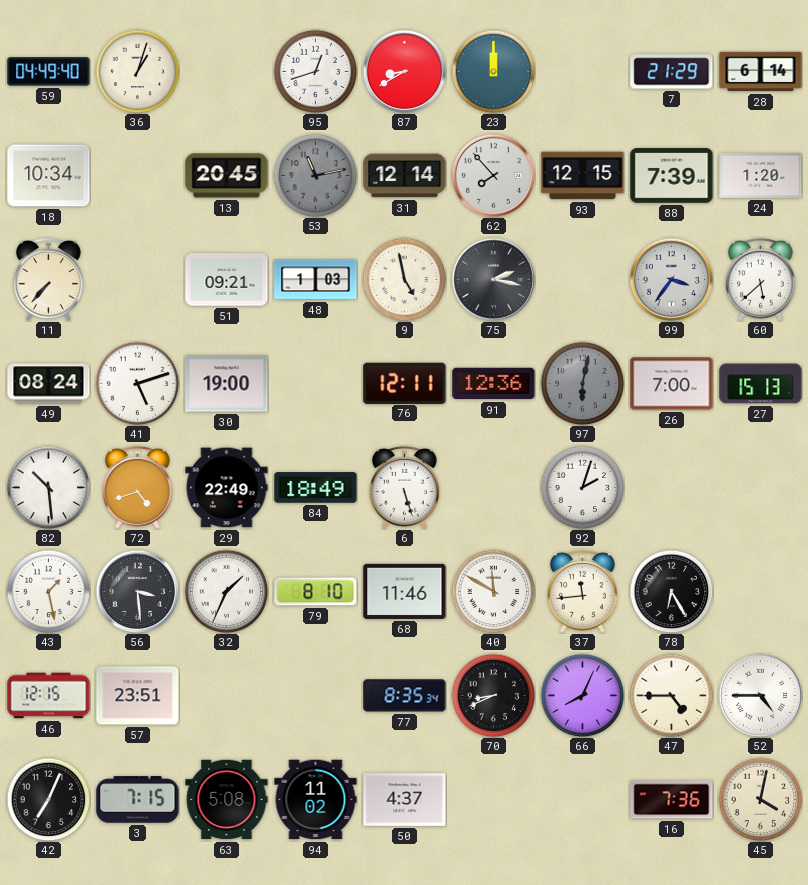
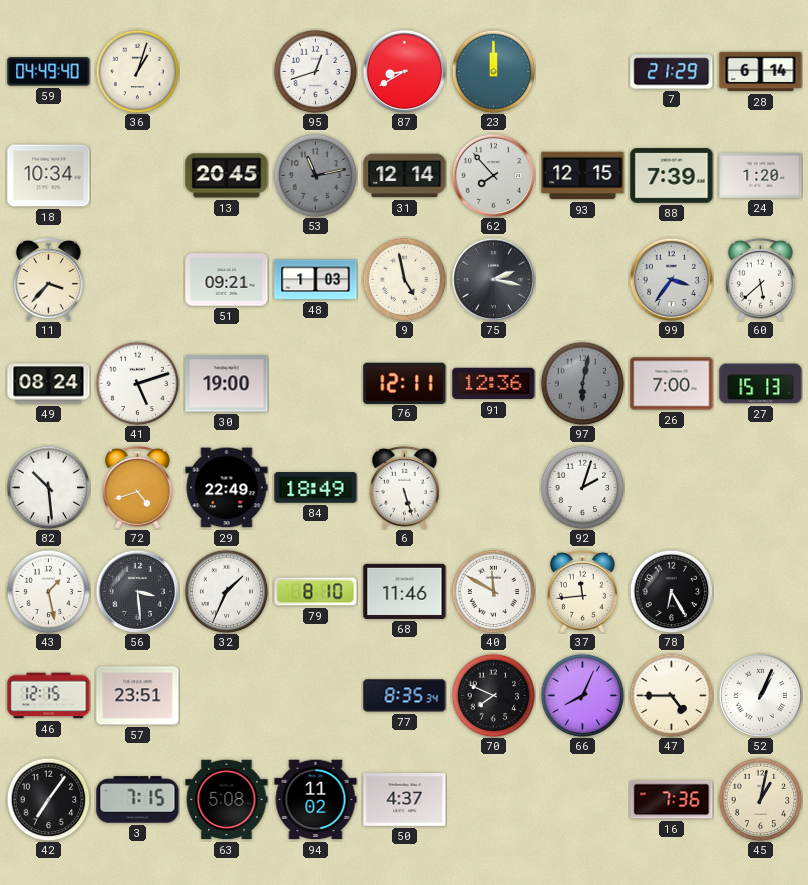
11: 7:37 -> 3:37 (49, 279)
70: 8:41 -> 7:49 (493, 695)
52: 4:45 -> 1:04 (760, 695)
42: 7:04 -> 7:06 (48, 799)
45: 4:02 -> 1:02 (760, 799)
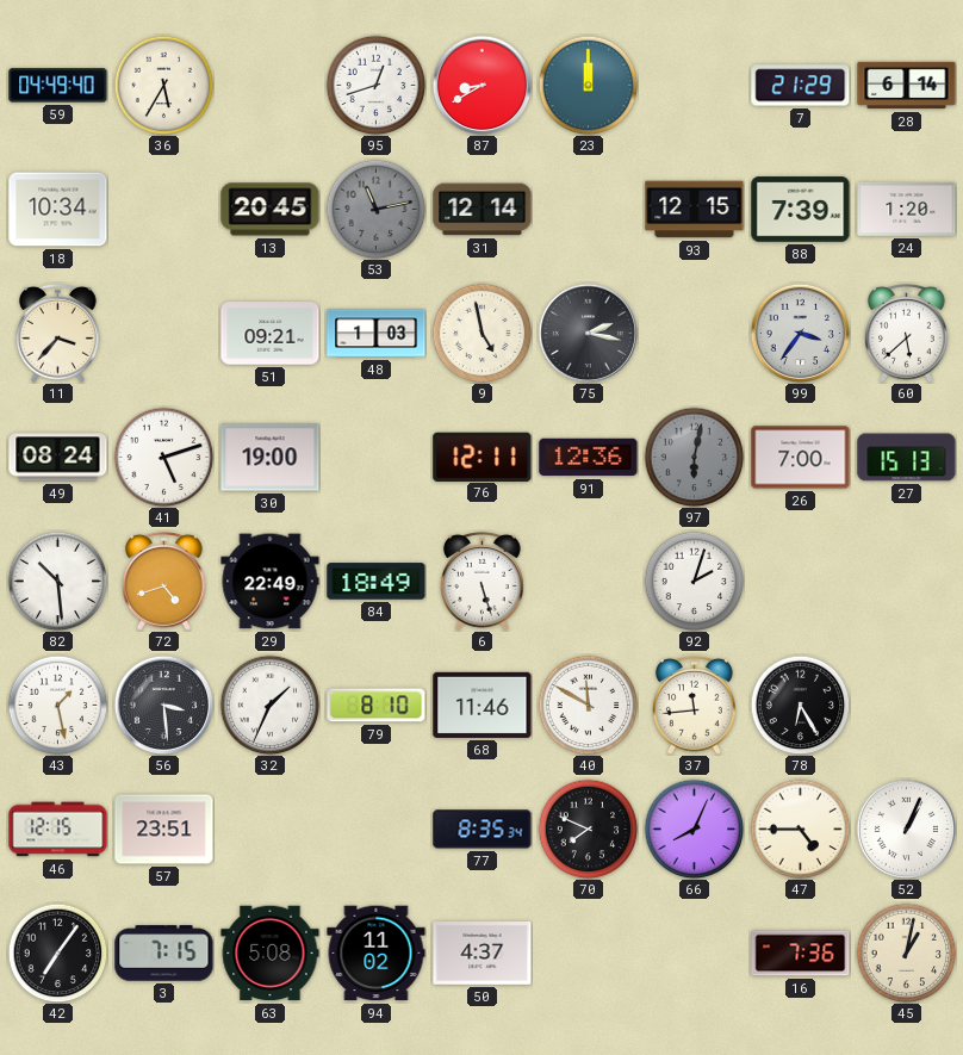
36: 1:03 -> 5:35 (163, 85)
62: 7:53 -> none (493, 175)
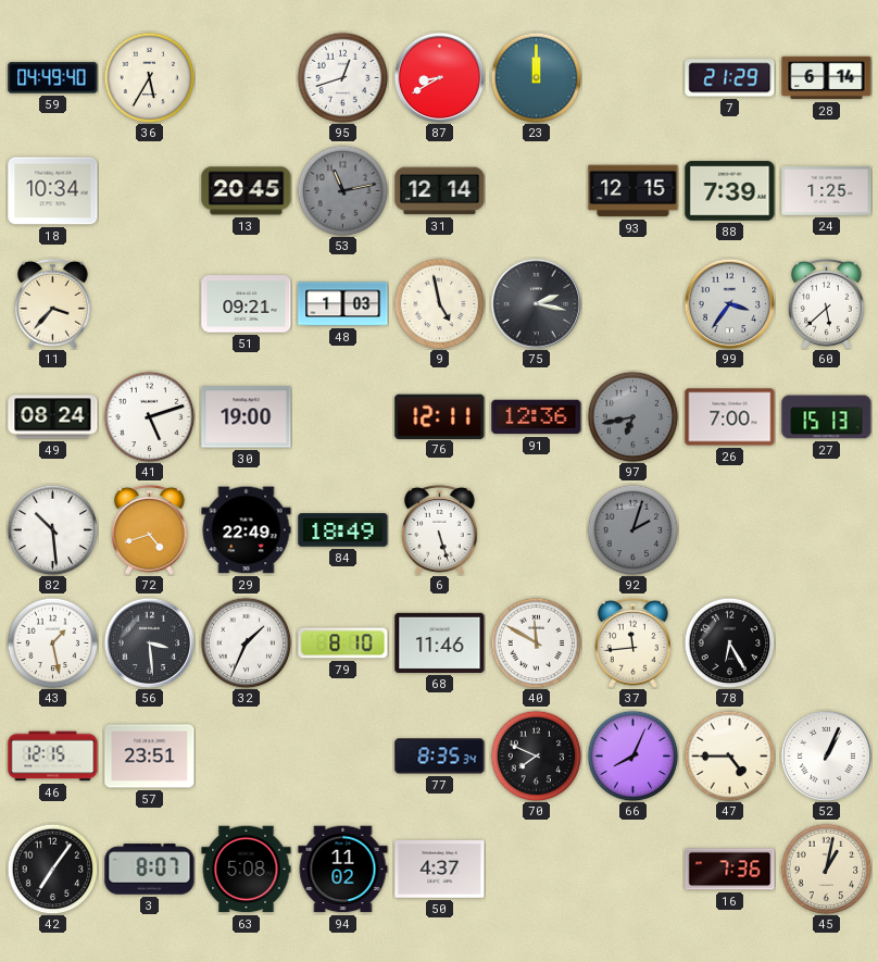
24: 1:20 -> 1:25 (827, 190)
97: 6:02 -> 6:43 (632, 416)
92 dial: white -> grey (632, 529)
3: 7:15 -> 8:07 (150, 870)
